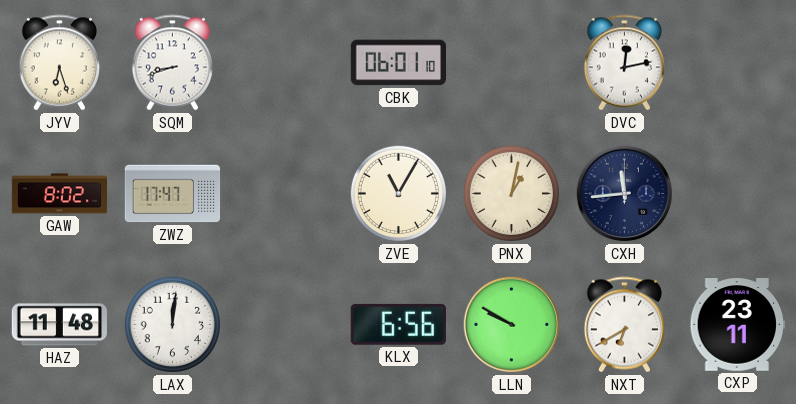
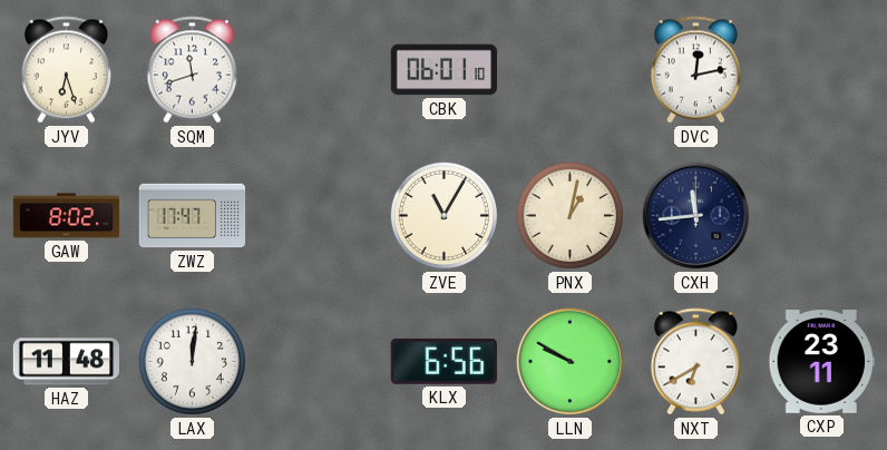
SQM: 8:42 -> 11:42 (192, 70)
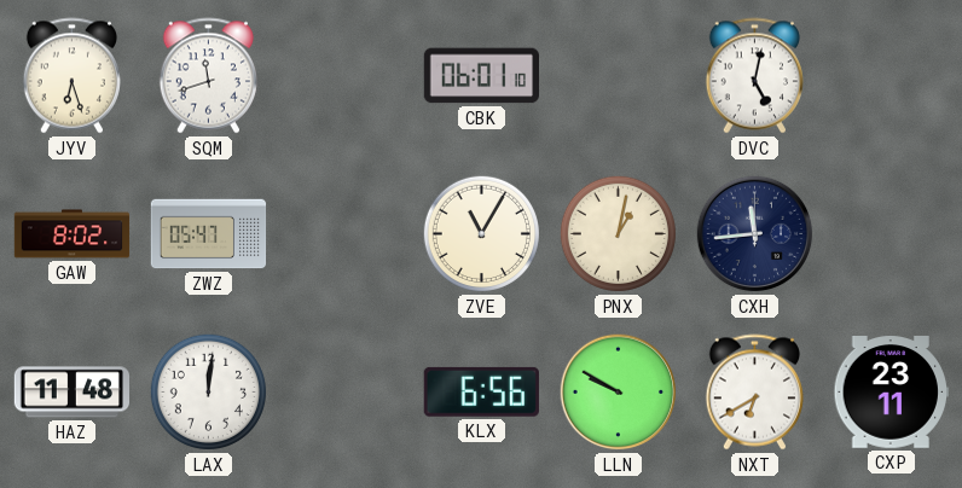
DVC: 12:13 -> 5:02 (754, 76)
ZWZ: 17:47 -> 05:47 (209, 234)
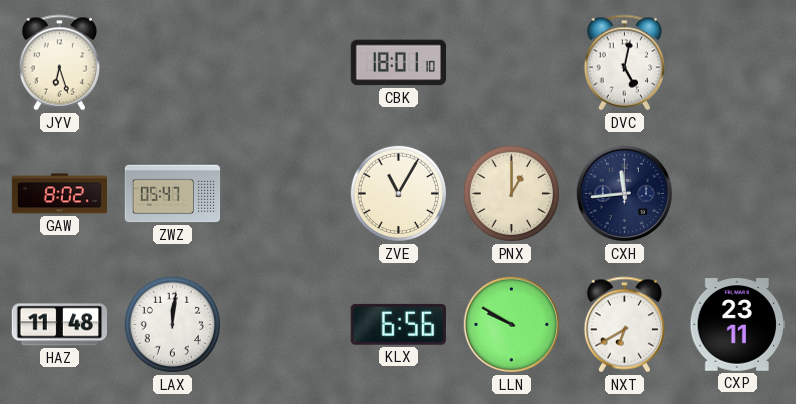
SQM: 11:42 -> none (208, 76)
CBK: 06:01 -> 18:01 (398, 63)
PNX: 1:02 -> 1:00 (511, 193)
